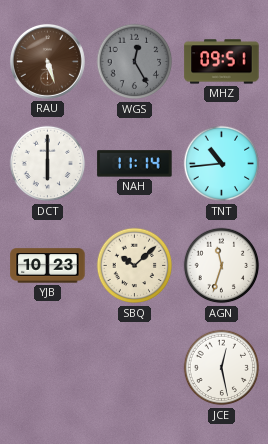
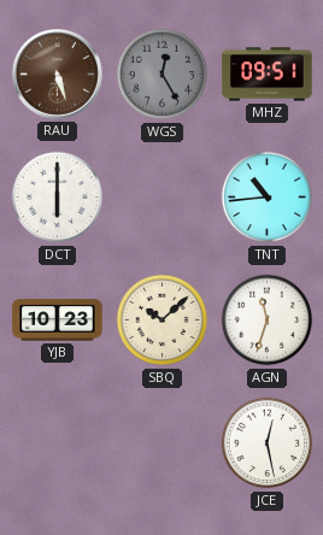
NAH: 11:14 -> none (135, 164)
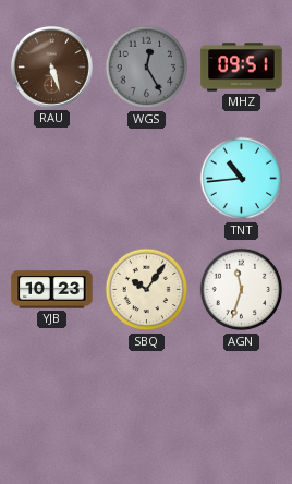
DCT: 6:00 -> none (58, 198)
SBQ: 10:08 -> 10:06 (147, 290)
JCE: 12:28 -> none (268, 443)
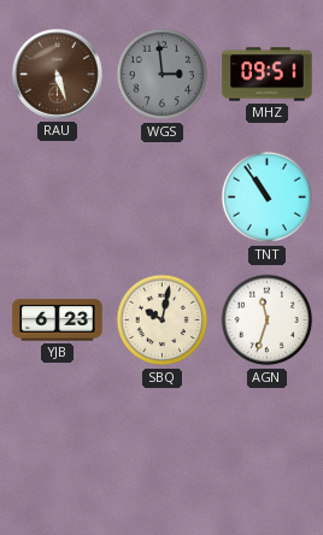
WGS: 12:25 -> 2:59 (163, 75)
TNT: 10:44 -> 10:54 (268, 198)
YJB: 10:23 -> 6:23 (58, 321)
SBQ: 10:06 -> 10:02 (163, 321)
